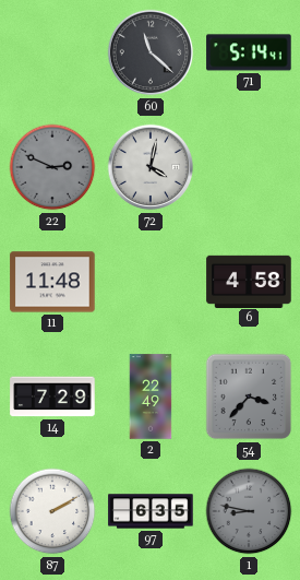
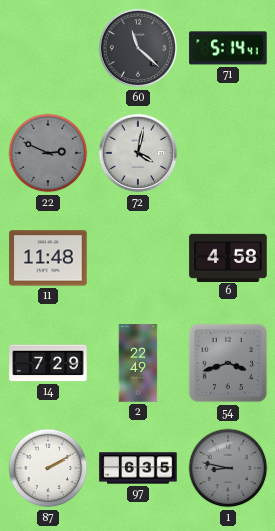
54: 3:37 -> 3:42 (228, 363)
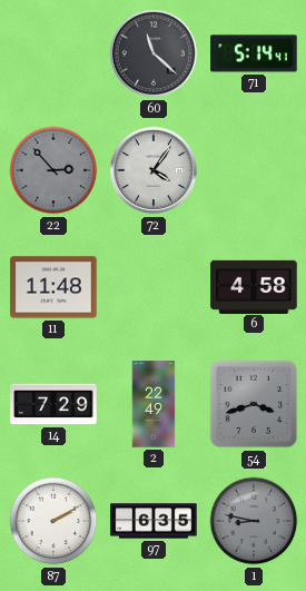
22: 2:49 -> 2:53 (53, 170)
72: 4:02 -> 4:06 (154, 170)
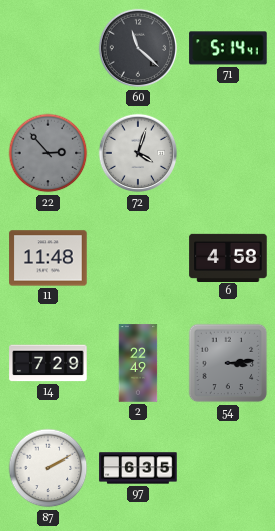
72: 4:06 -> 4:03 (138, 153)
54: 3:42 -> 3:14 (228, 363)
1: 8:47 -> none (254, 521)
